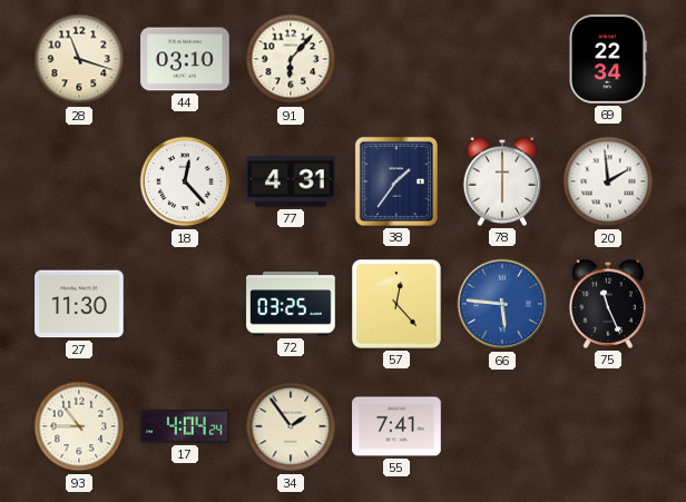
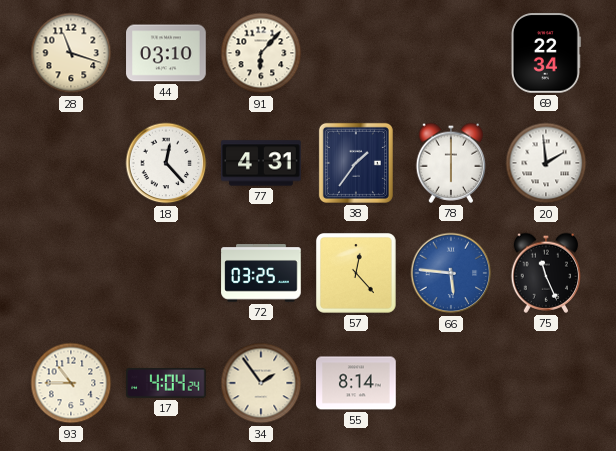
27: 11:30 -> none (79, 304)
55: 7:41 -> 8:14 (356, 383)
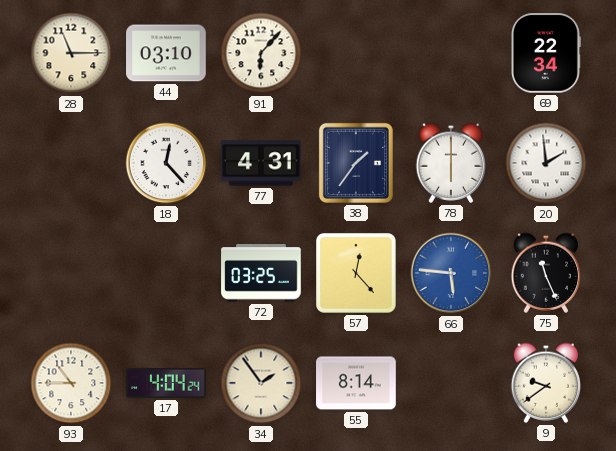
28: 11:18 -> 11:15 (71, 53)
9: none -> 9:39 (546, 383)
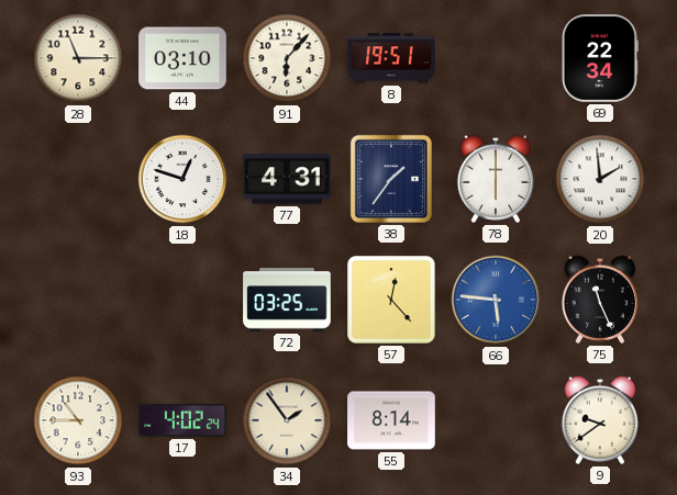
8: none -> 19:51 (391, 58)
18: 12:23 -> 12:48 (182, 179)
17: 4:04 -> 4:02 (182, 421)
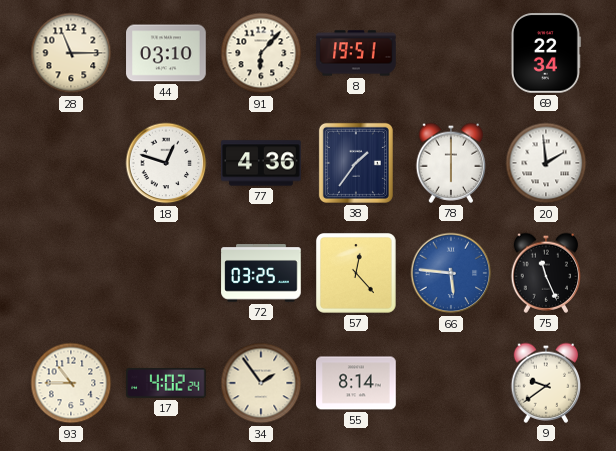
77: 4:31 -> 4:36 (261, 163)
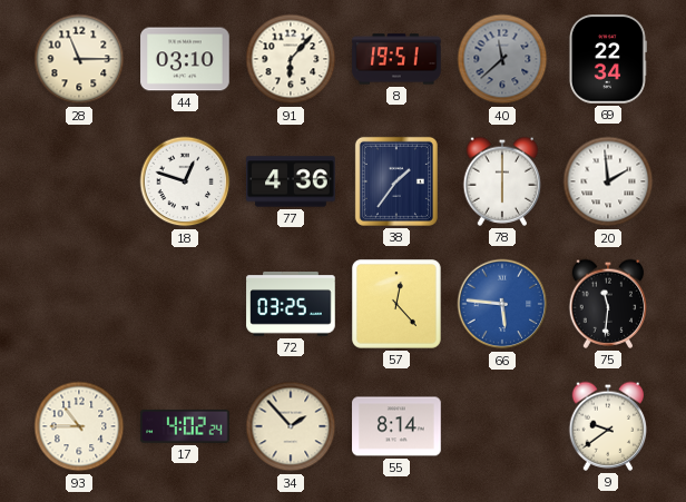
40: none -> 11:38 (502, 59)
75: 11:26 -> 11:31 (608, 304)
34: 1:54 -> 1:53 (291, 426)
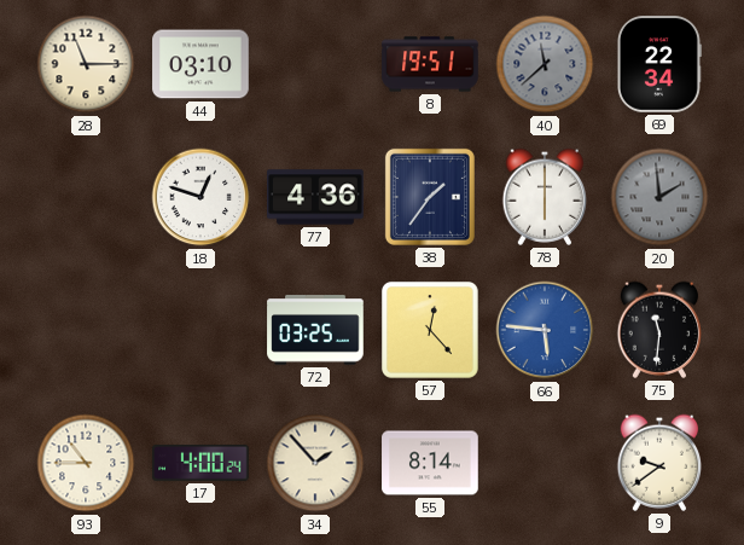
91: 6:07 -> none (291, 59)
20 dial: white -> grey (659, 197)
17: 4:02 -> 4:00 (200, 464)
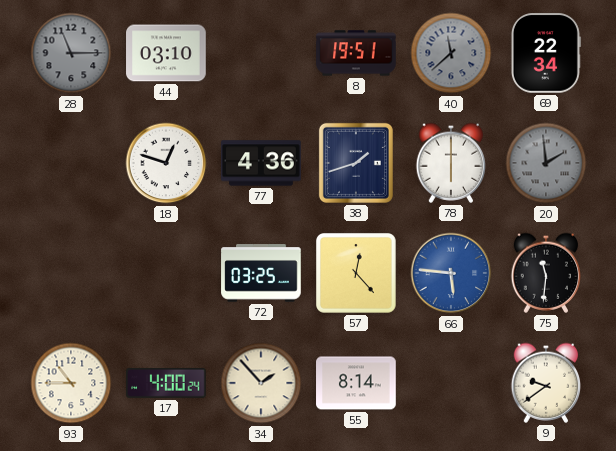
28 dial: cream -> grey (71, 53)
38: 1:36 -> 1:42 (356, 163)
